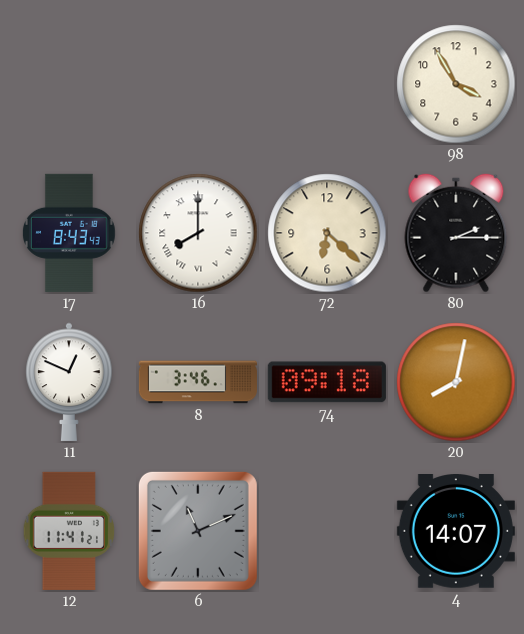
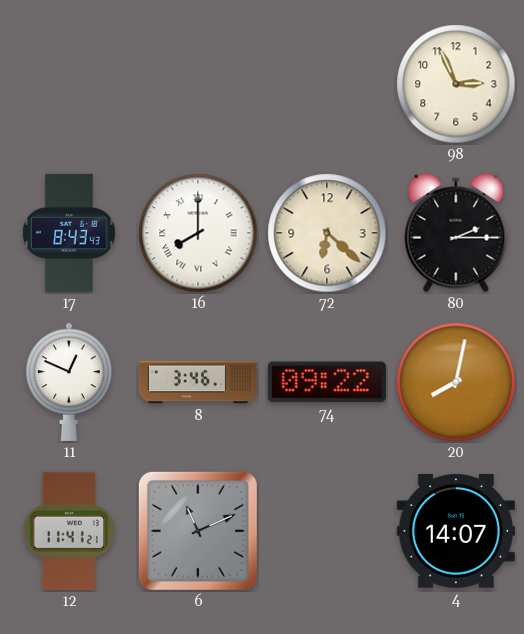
98: 3:55 -> 2:56 (456, 84)
74: 09:18 -> 09:22 (327, 382)
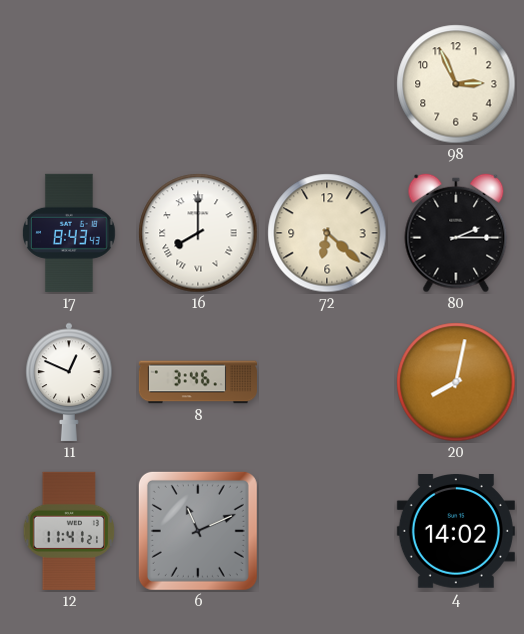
74: 09:22 -> none (327, 382)
4: 14:07 -> 14:02 (456, 532)
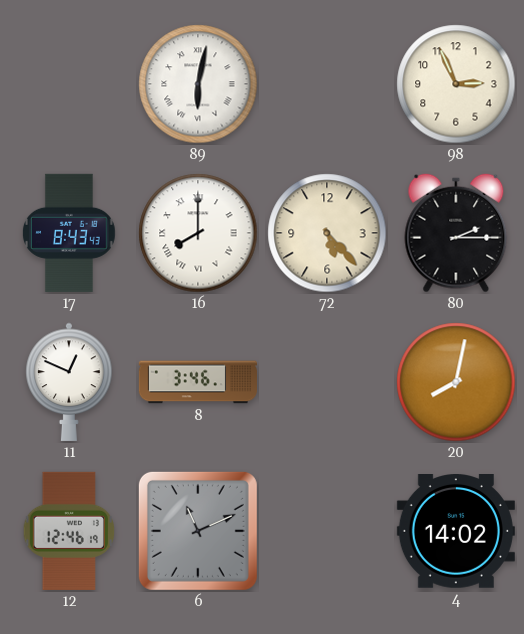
89: none -> 6:02 (198, 84)
72: 6:22 -> 5:23 (327, 233)
12: 11:41 -> 12:46 (68, 531)
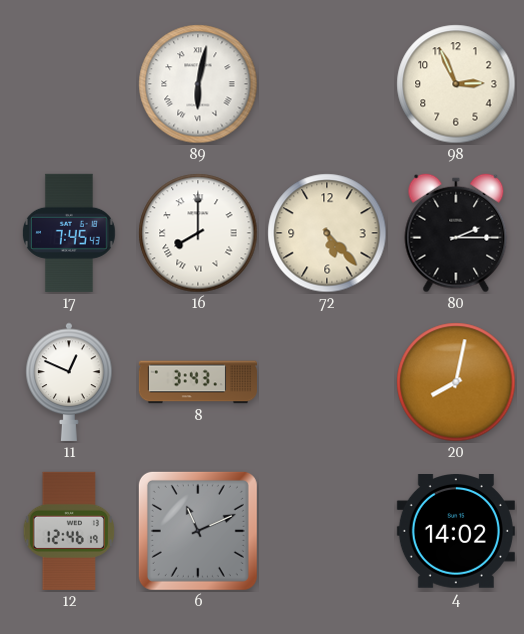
17: 8:43 -> 7:45 (70, 233)
8: 3:46 -> 3:43 (198, 382)
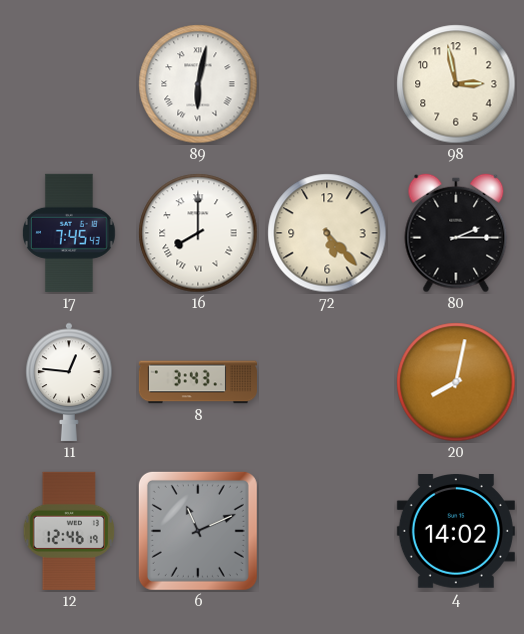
98: 2:56 -> 2:58 (456, 84)
11: 12:49 -> 12:46 (69, 382)
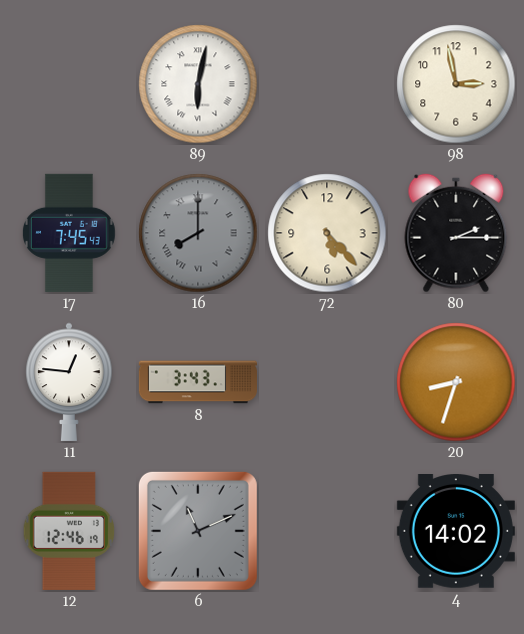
16 dial: white -> grey (198, 233)
20: 8:02 -> 8:33 (456, 382)
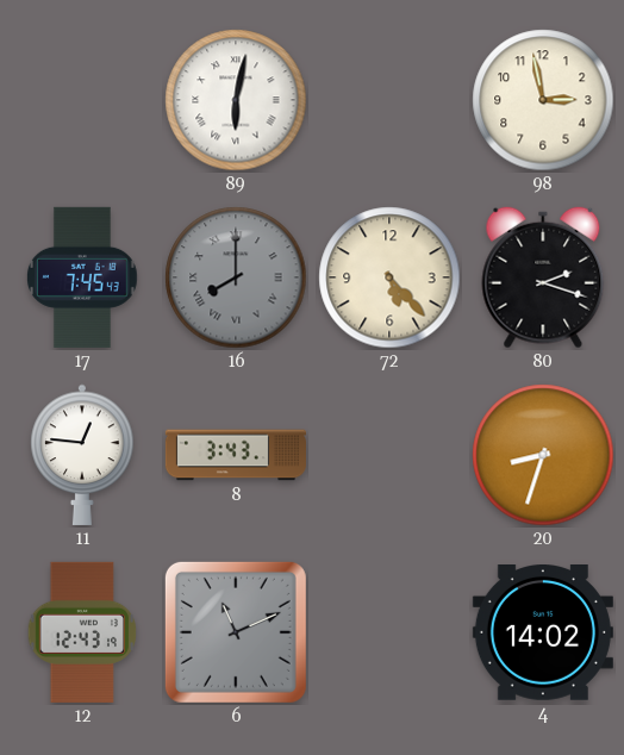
80: 2:15 -> 2:18 (543, 277)
12: 12:46 -> 12:43 (81, 632)
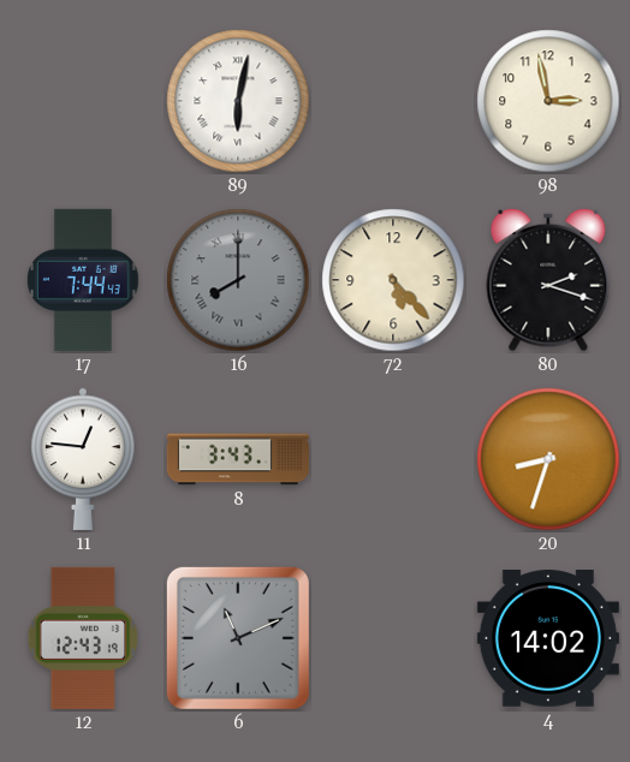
17: 7:45 -> 7:44 (84, 280)
